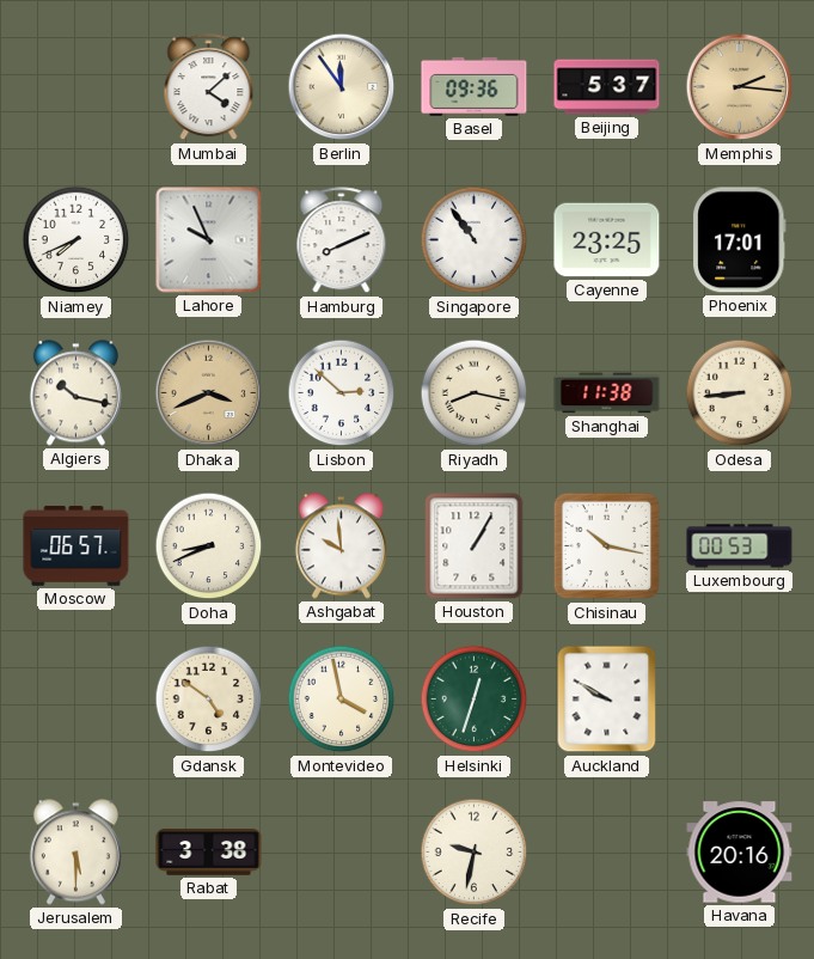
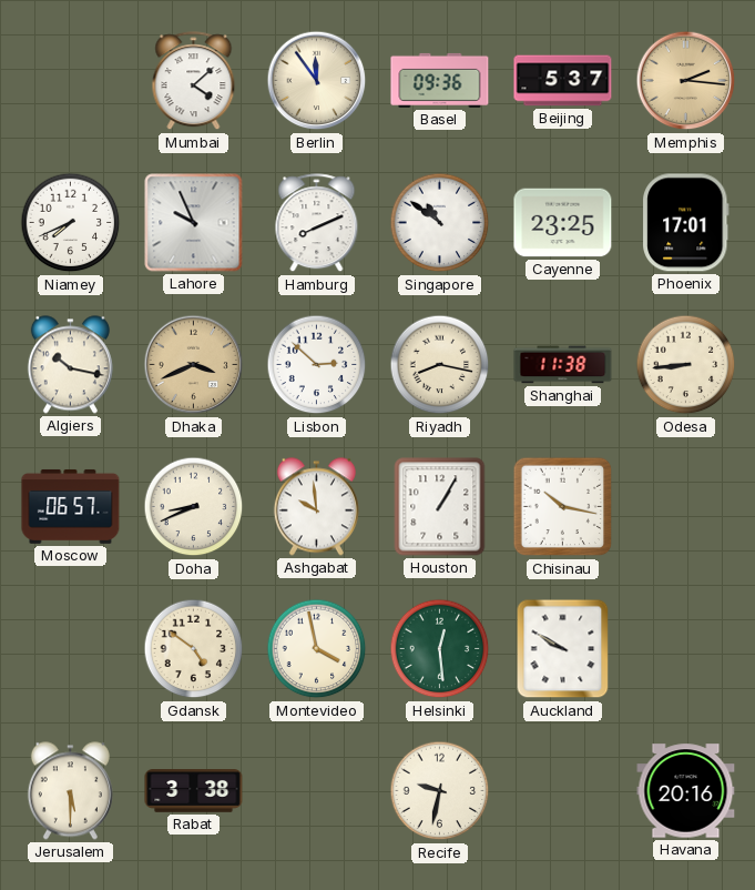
Singapore: 10:54 -> 10:51 (440, 223)
Luxembourg: 00:53 -> none (740, 546)
Helsinki: 12:33 -> 12:29 (440, 649)
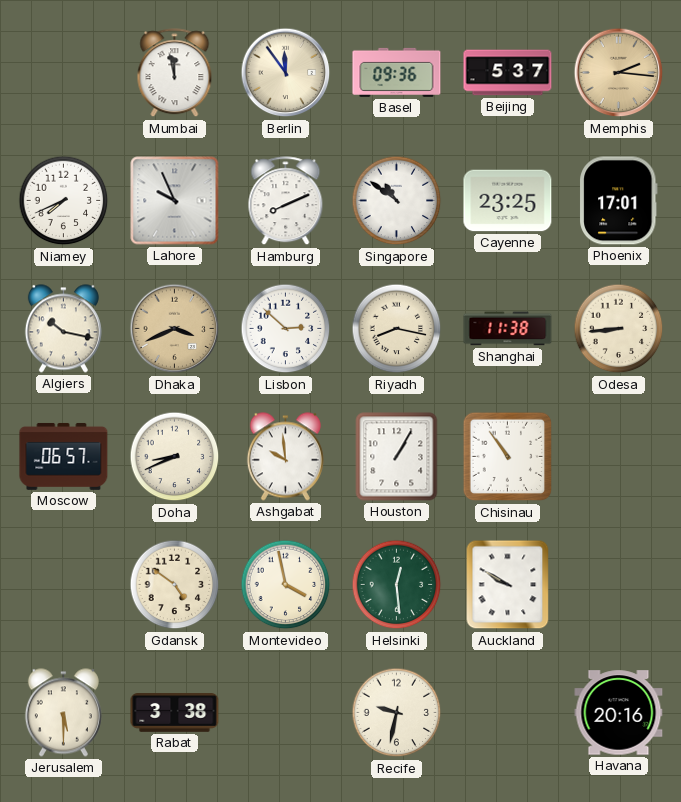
Mumbai: 4:08 -> 11:58 (175, 73)
Chisinau: 10:17 -> 10:54 (508, 457)
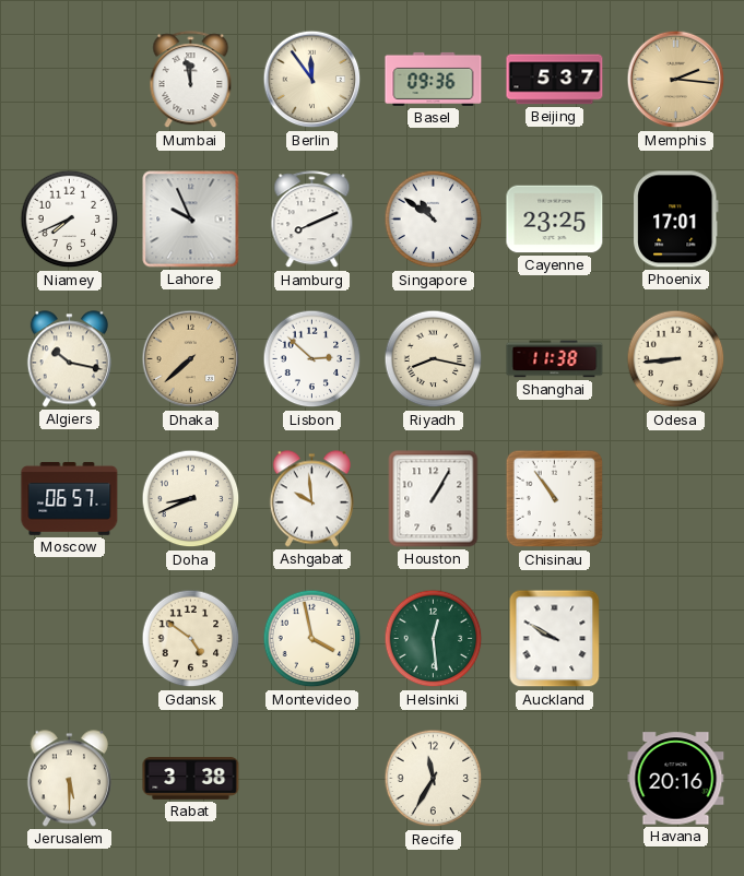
Dhaka: 3:41 -> 7:38 (191, 359)
Recife: 9:32 -> 11:35 (434, 779)
